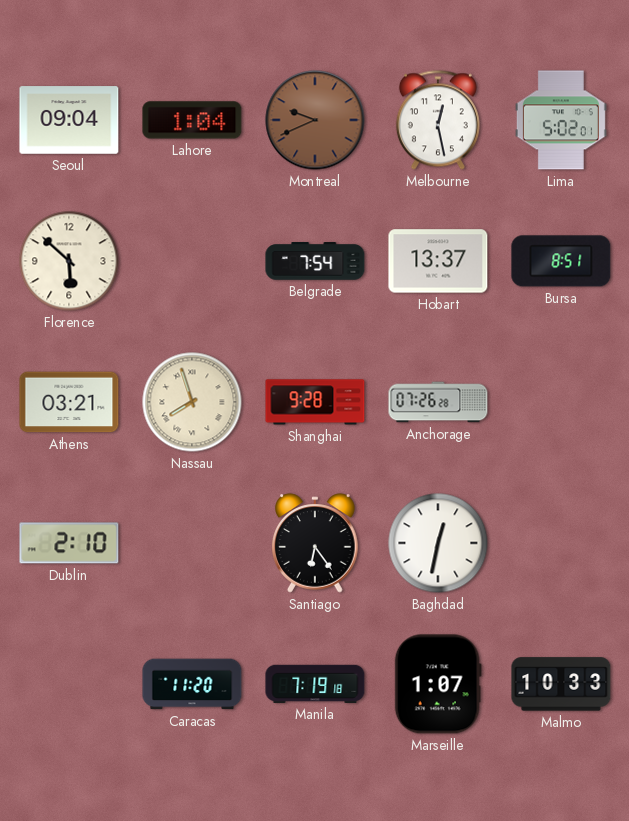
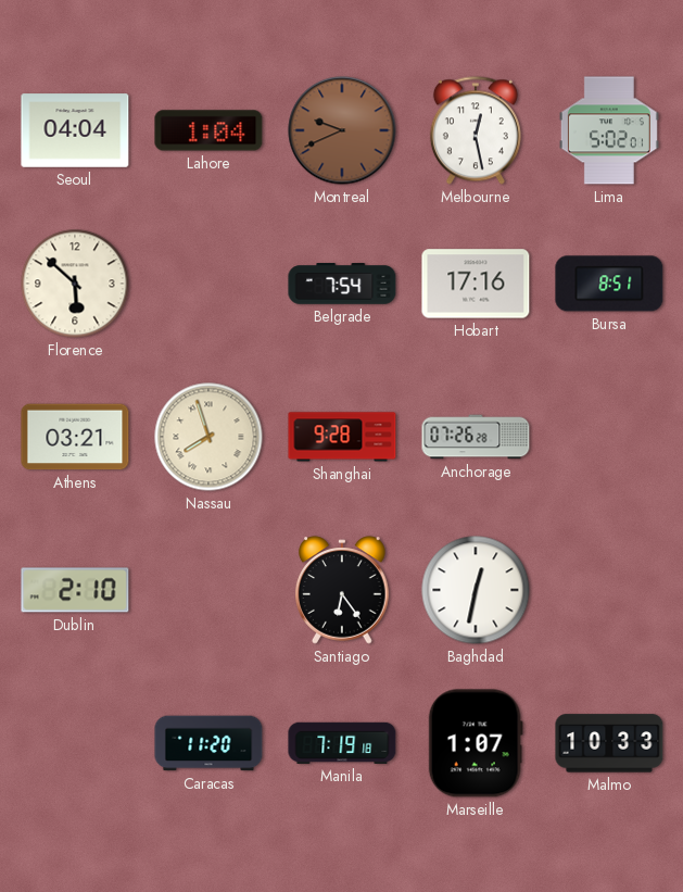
Seoul: 09:04 -> 04:04 (75, 130)
Hobart: 13:37 -> 17:16 (476, 284)
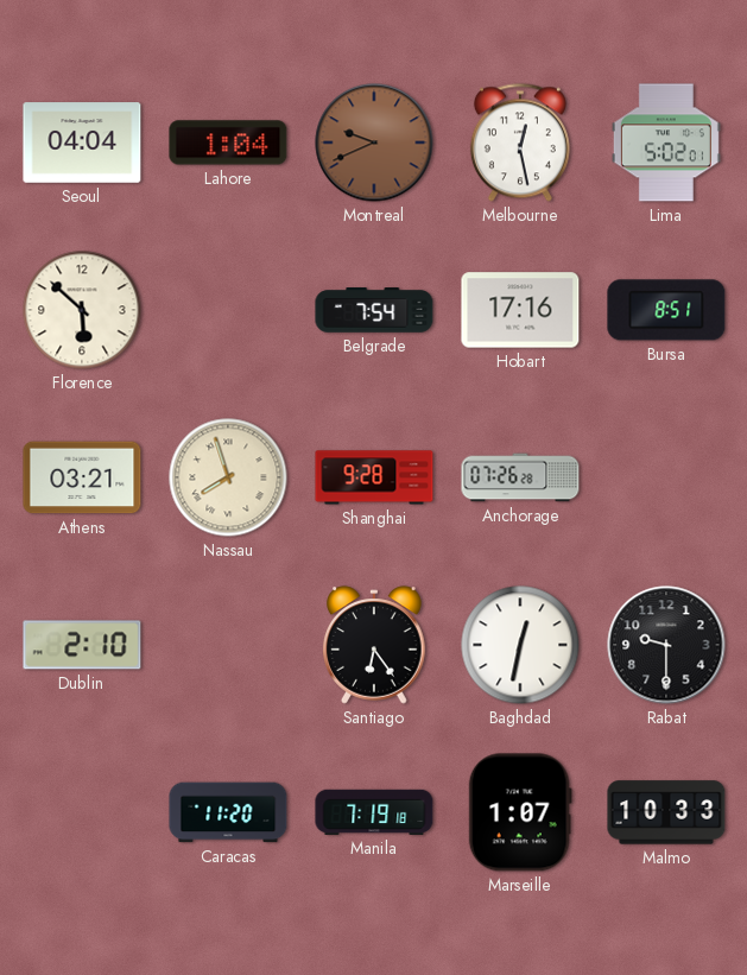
Rabat: none -> 9:30 (666, 645)
